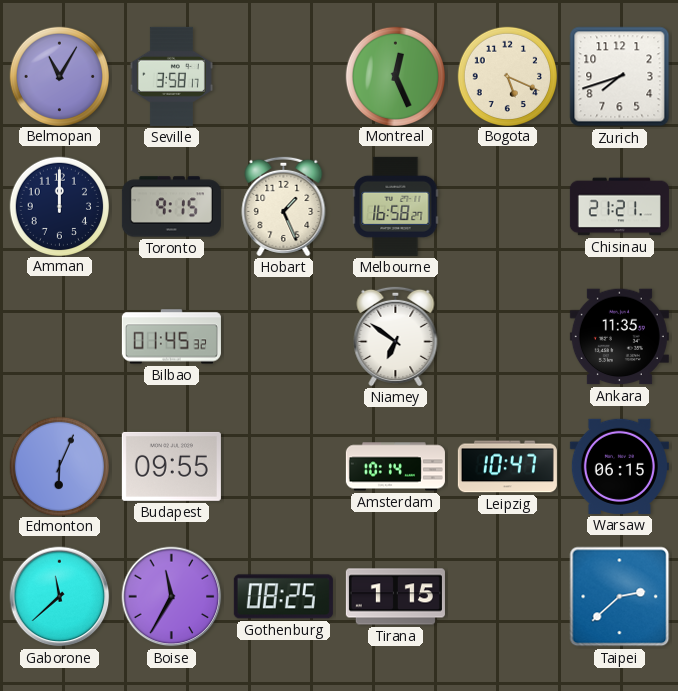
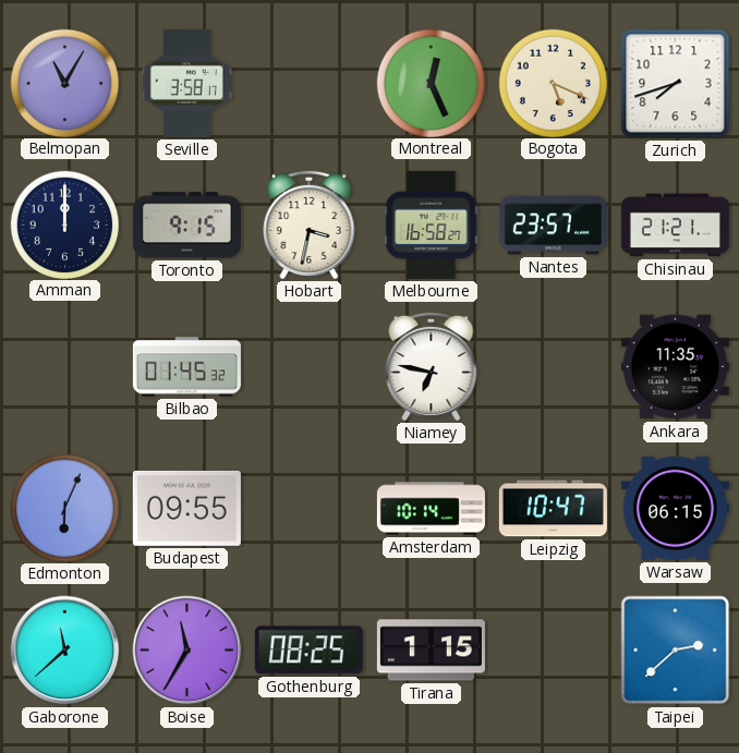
Hobart: 1:26 -> 3:32 (310, 224)
Nantes: none -> 23:57 (553, 226)
Niamey: 6:51 -> 6:47 (432, 366)
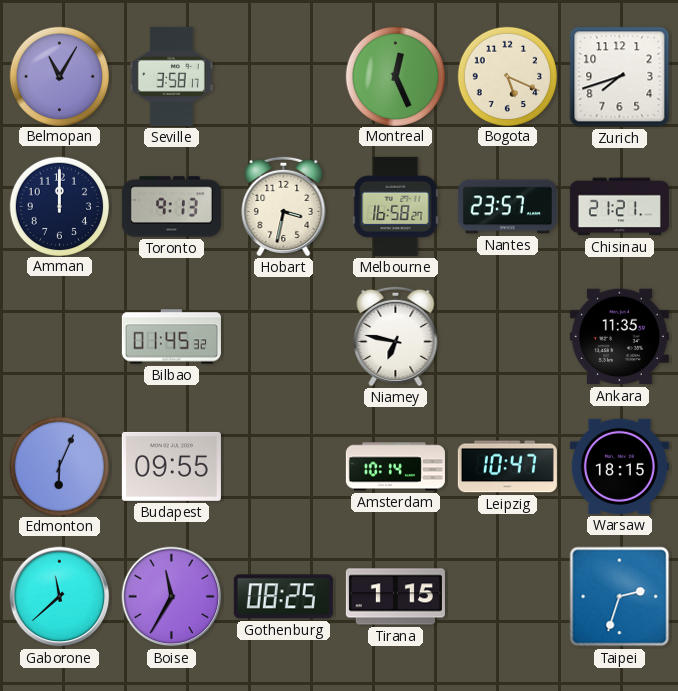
Toronto: 9:15 -> 9:13 (171, 207)
Warsaw: 06:15 -> 18:15 (619, 466)
Taipei: 2:38 -> 2:33 (620, 597)
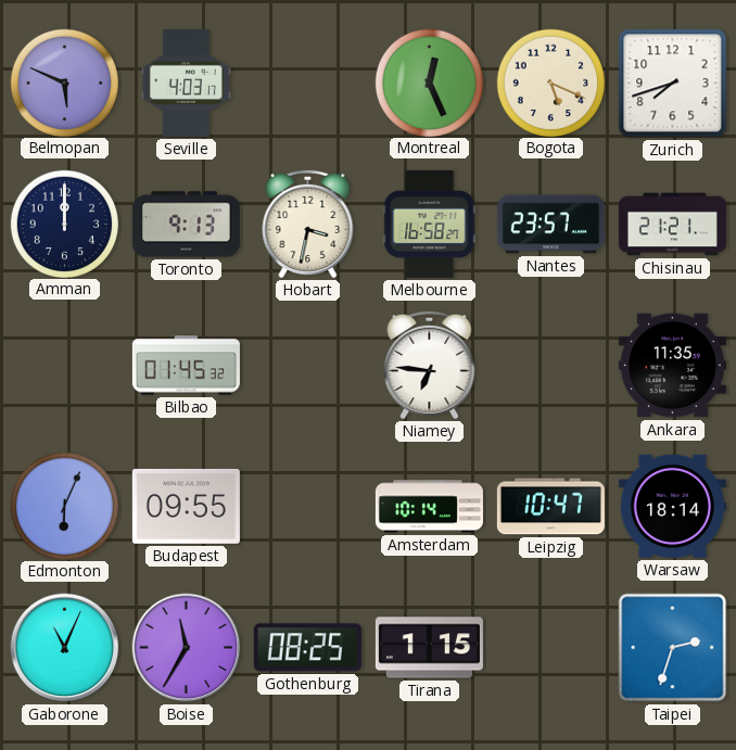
Belmopan: 11:05 -> 5:49 (64, 82)
Seville: 3:58 -> 4:03 (186, 82)
Niamey: 6:47 -> 6:46 (430, 365)
Warsaw: 18:15 -> 18:14 (672, 506)
Gaborone: 11:38 -> 11:04 (65, 648)
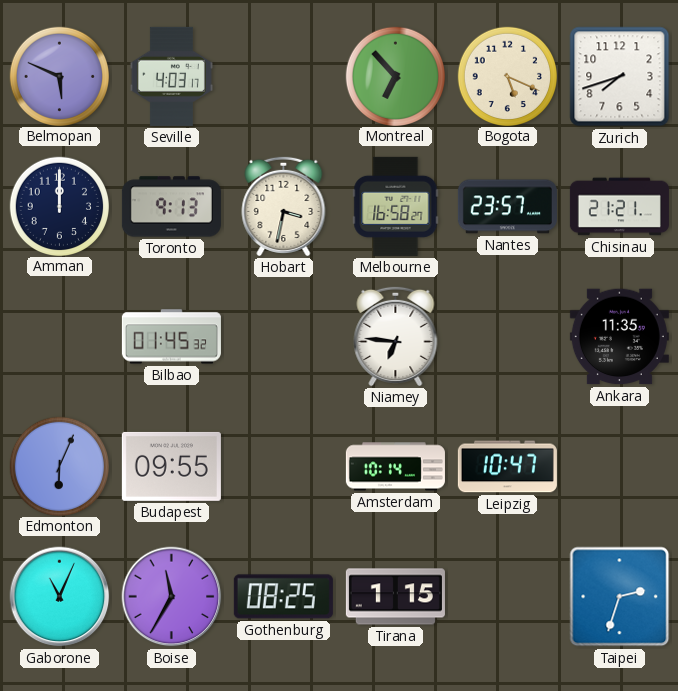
Montreal: 12:26 -> 6:53 (395, 76)
Warsaw: 18:14 -> none (672, 506)
